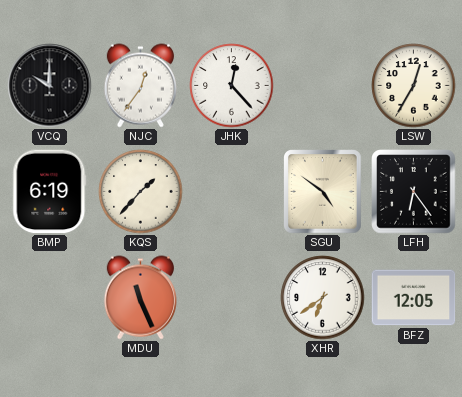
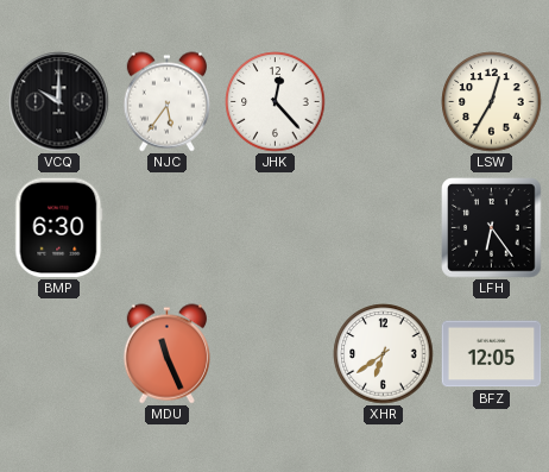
NJC: 12:36 -> 5:36 (166, 102)
BMP: 6:19 -> 6:30 (59, 228)
KQS: 1:37 -> none (141, 192)
SGU: 4:51 -> none (323, 192)
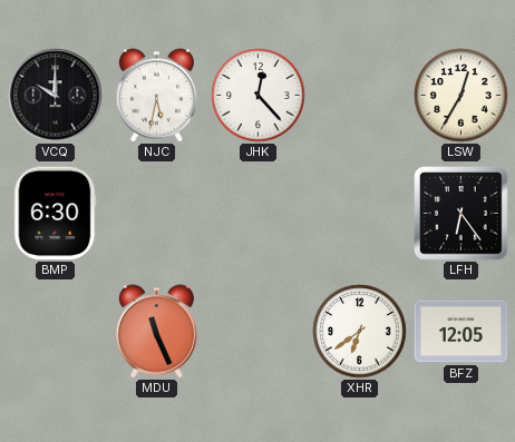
NJC: 5:36 -> 5:32 (156, 96)
